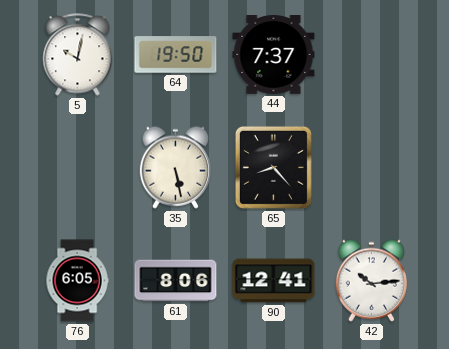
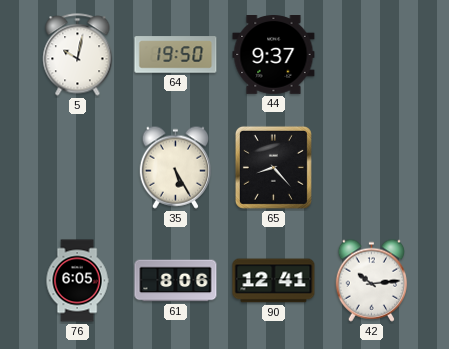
44: 7:37 -> 9:37 (274, 55)
35: 5:28 -> 5:25 (176, 167)
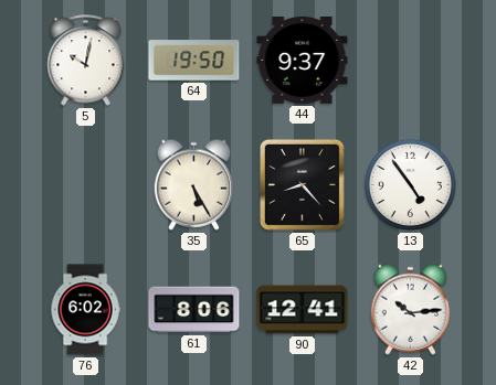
13: none -> 4:54 (410, 184)
76: 6:05 -> 6:02 (85, 310)
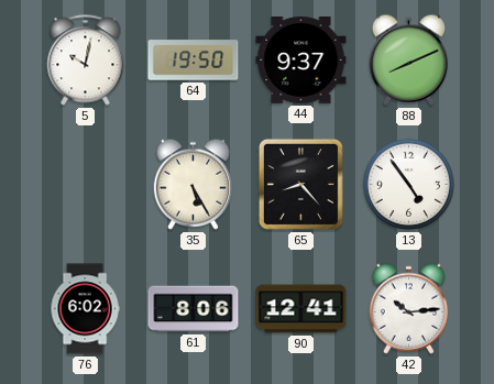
88: none -> 8:11 (409, 59)
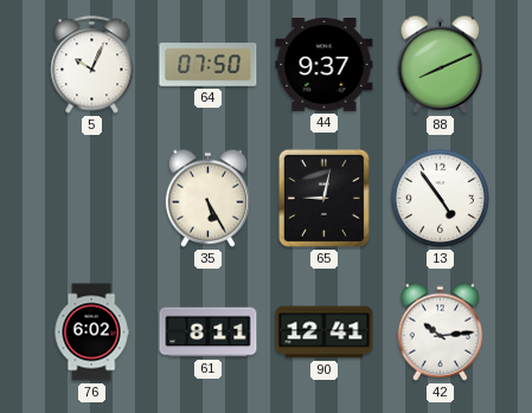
5: 10:02 -> 10:04 (92, 65)
64: 19:50 -> 07:50 (209, 65)
65: 8:23 -> 9:02 (323, 198)
61: 8:06 -> 8:11 (209, 333)
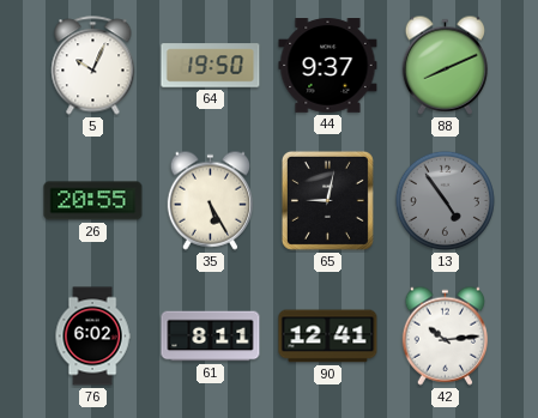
64: 07:50 -> 19:50 (211, 66)
26: none -> 20:55 (93, 201)
13 dial: white -> grey (445, 200)
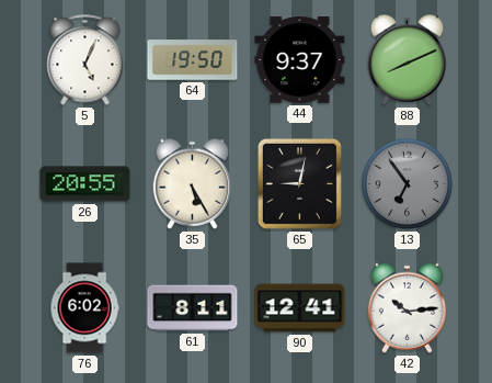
5: 10:04 -> 5:04 (85, 60)
13: 4:54 -> 6:54 (407, 183)
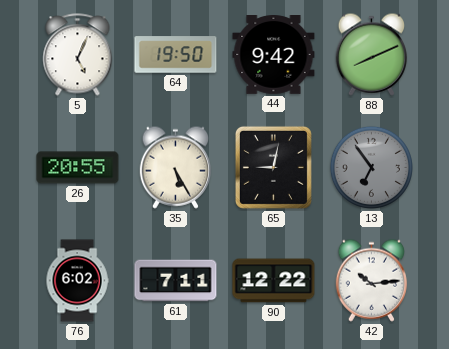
44: 9:37 -> 9:42 (274, 55)
61: 8:11 -> 7:11 (176, 281)
90: 12:41 -> 12:22 (274, 281)
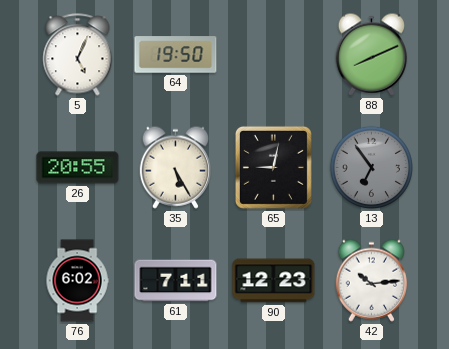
44: 9:42 -> none (274, 55)
90: 12:22 -> 12:23 (274, 281)
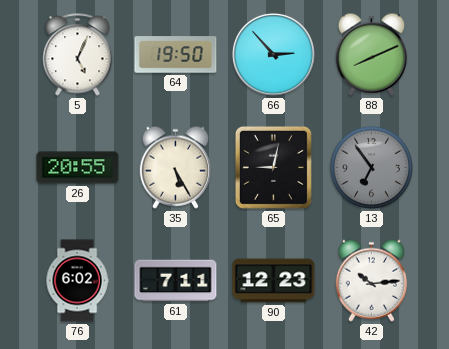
66: none -> 2:53 (273, 54)
